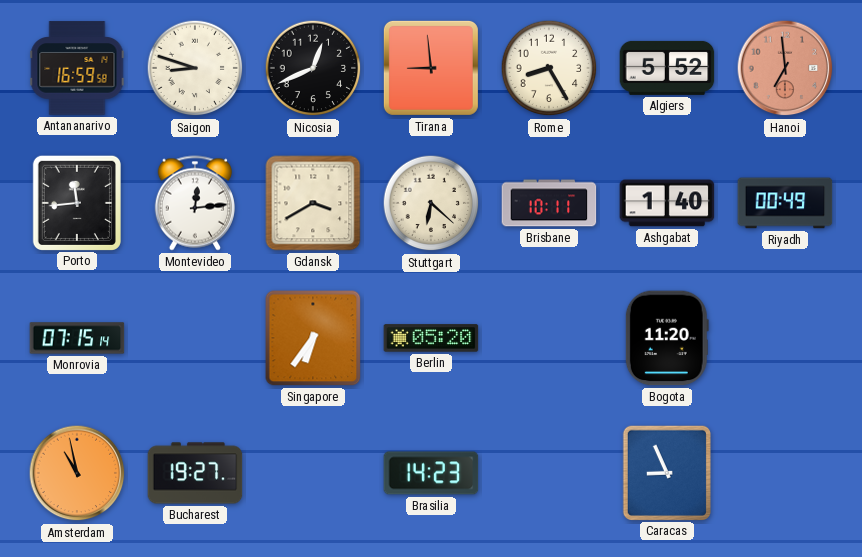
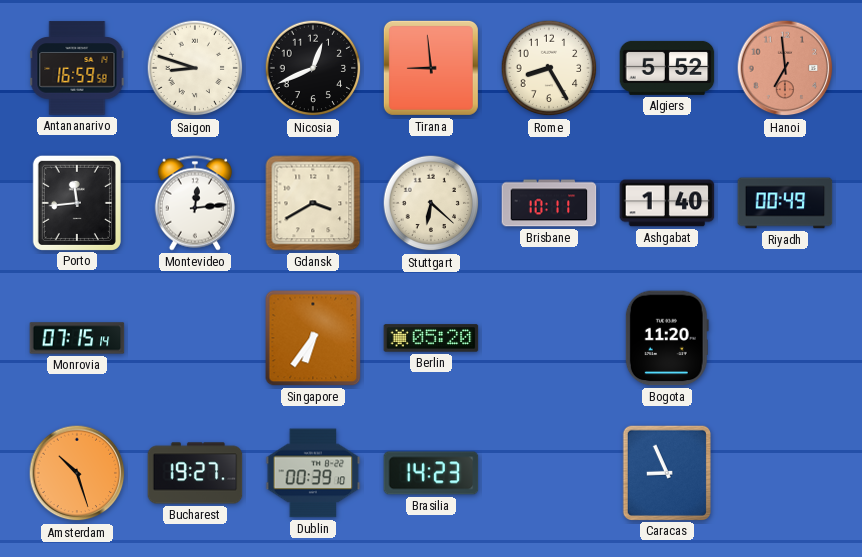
Amsterdam: 10:58 -> 10:27 (77, 473)
Dublin: none -> 00:39 (313, 473)
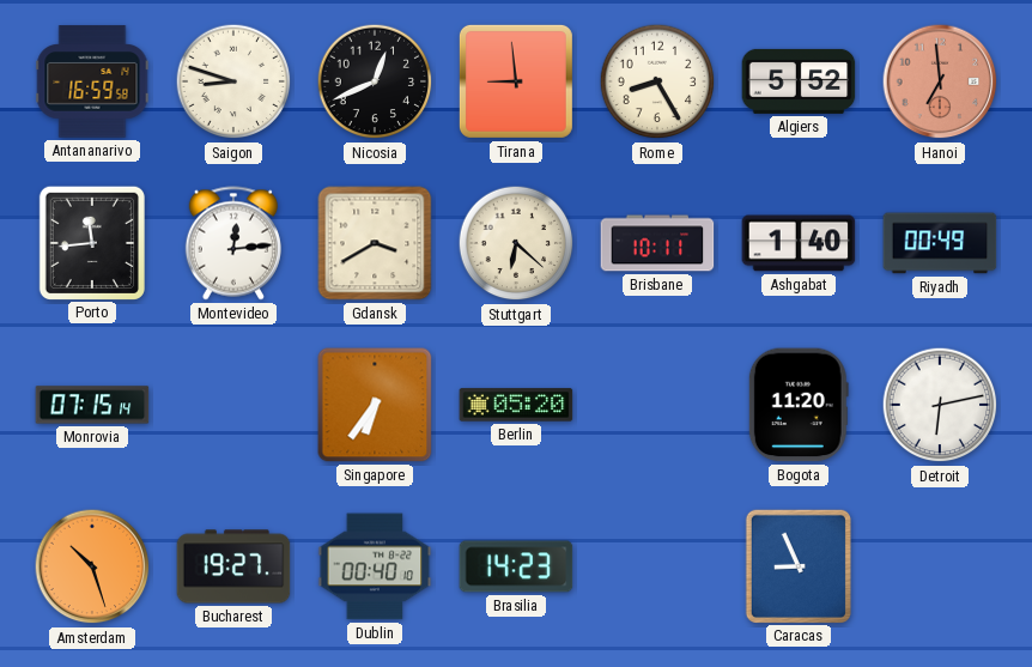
Detroit: none -> 6:13 (940, 405)
Dublin: 00:39 -> 00:40 (375, 566)
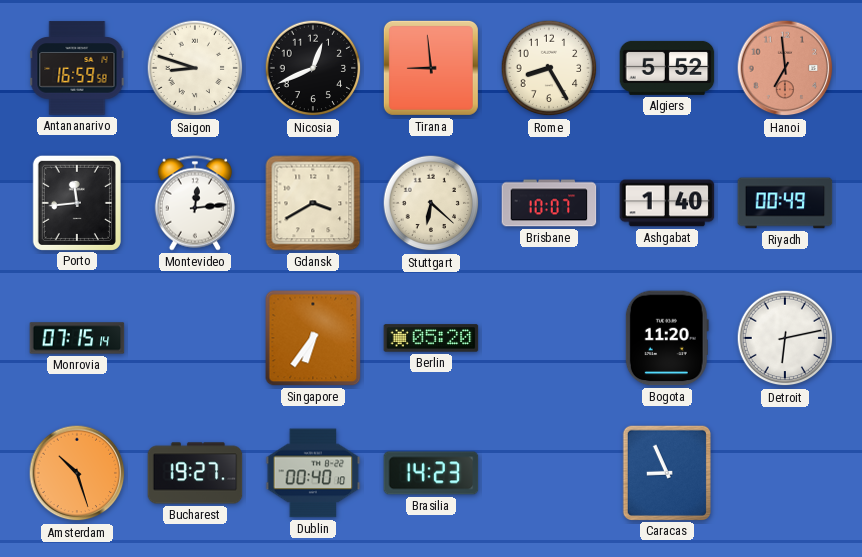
Brisbane: 10:11 -> 10:07 (549, 203)
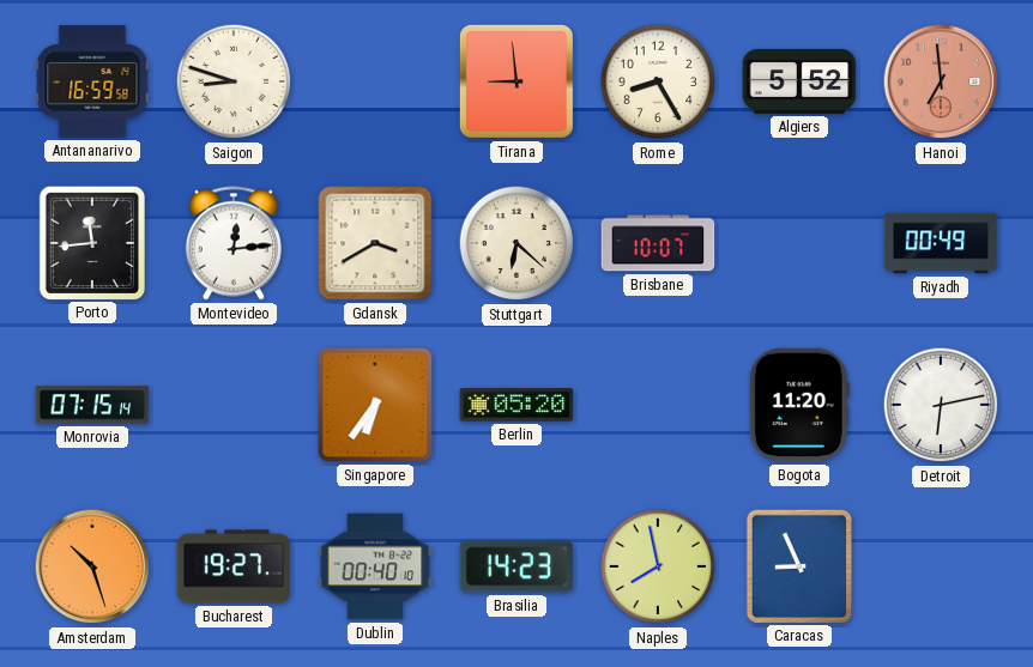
Nicosia: 12:41 -> none (313, 68)
Ashgabat: 1:40 -> none (667, 203)
Naples: none -> 7:58 (658, 566)
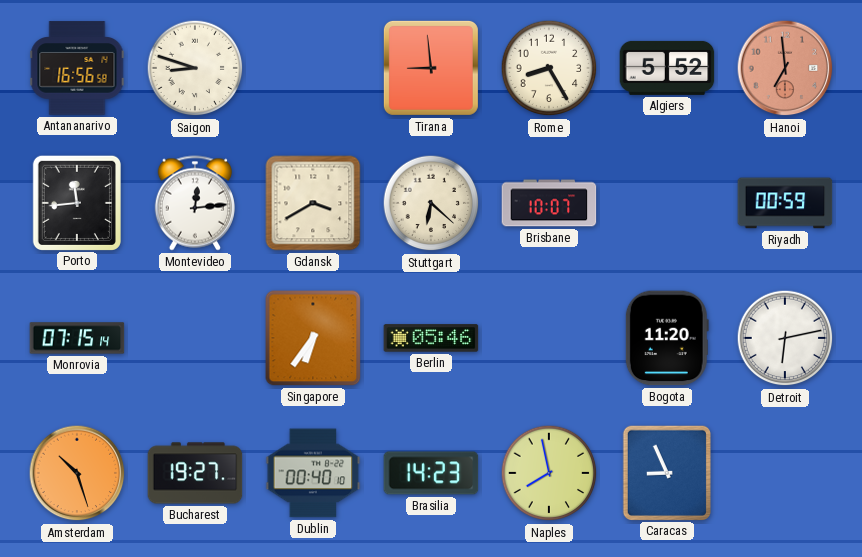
Antananarivo: 16:59 -> 16:56 (77, 68)
Riyadh: 00:49 -> 00:59 (785, 203)
Berlin: 05:20 -> 05:46 (431, 338)
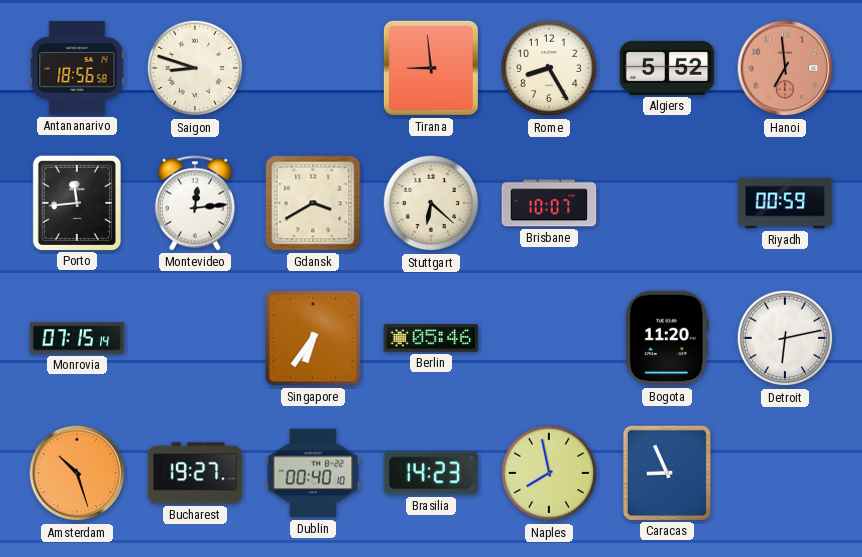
Antananarivo: 16:56 -> 18:56 (77, 68)
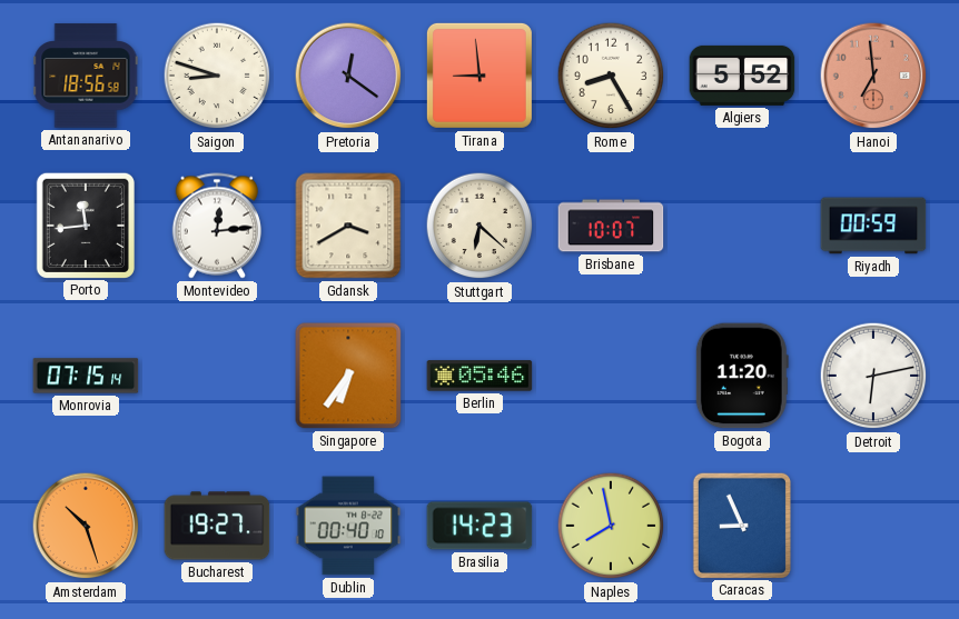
Pretoria: none -> 12:21 (348, 76)
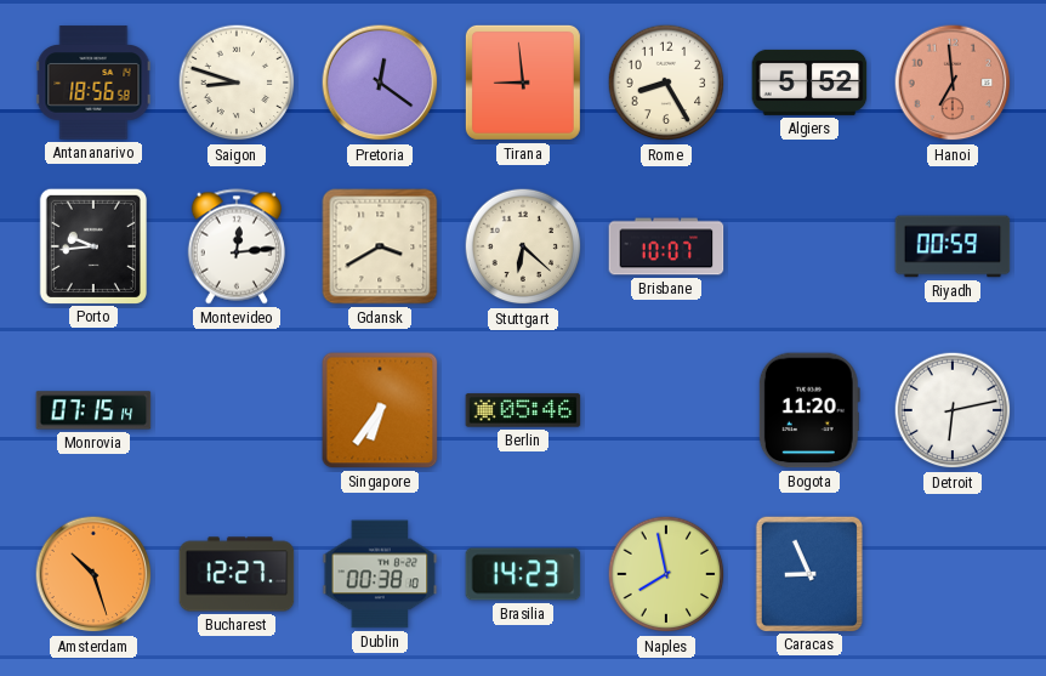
Porto: 11:44 -> 9:44 (93, 245)
Bucharest: 19:27 -> 12:27 (237, 574)
Dublin: 00:40 -> 00:38 (380, 574)
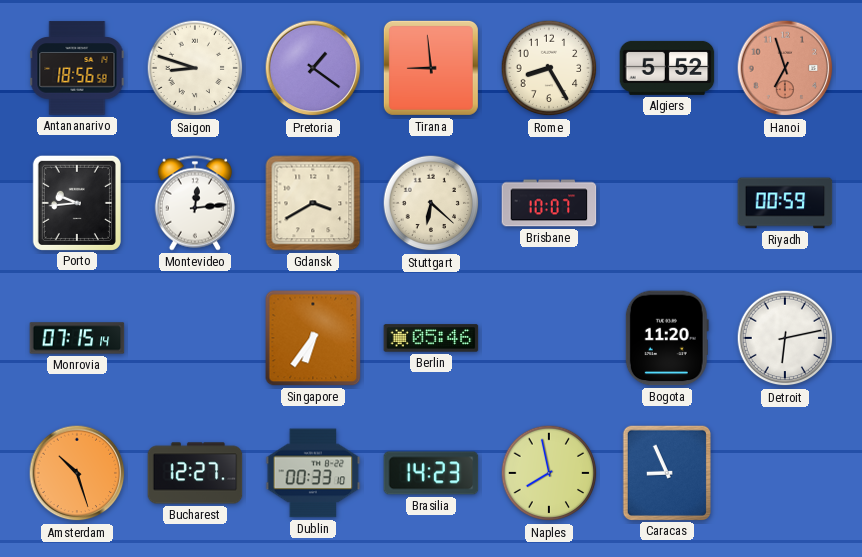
Pretoria: 12:21 -> 1:21 (313, 68)
Hanoi: 6:59 -> 6:57 (785, 68)
Dublin: 00:38 -> 00:33 (313, 473)
